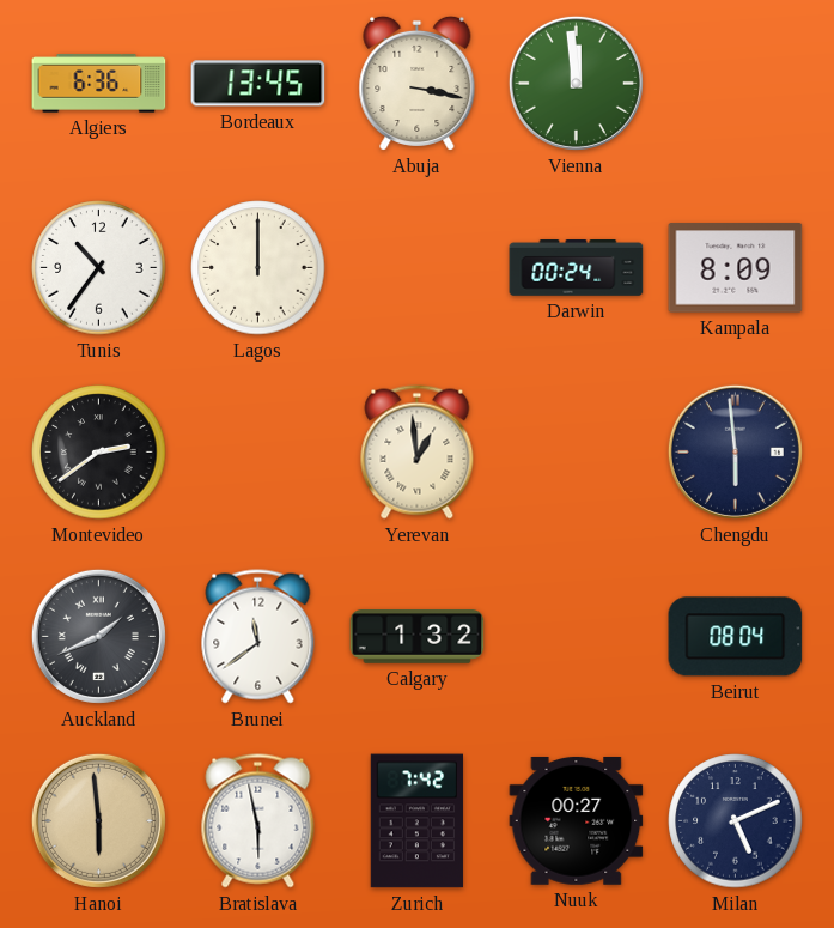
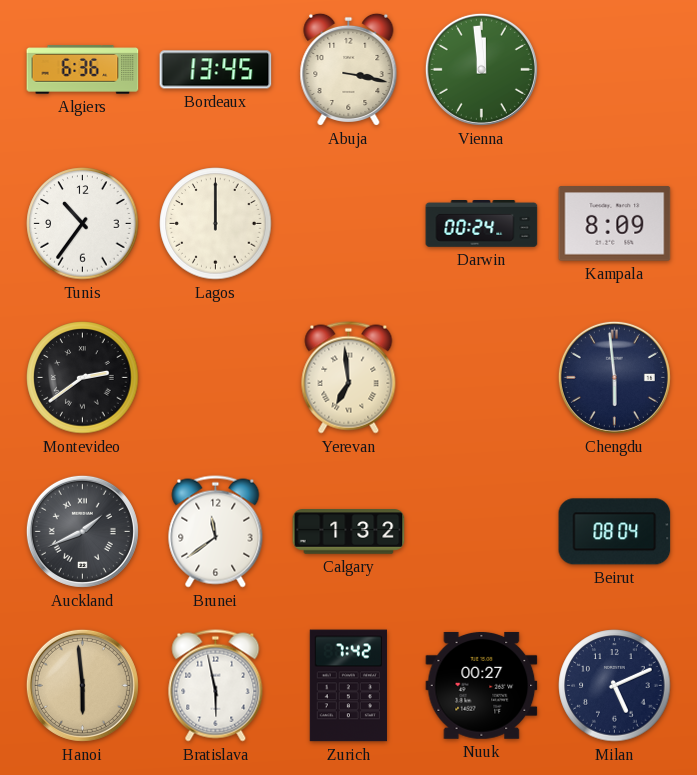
Yerevan: 12:59 -> 6:59 (349, 378)
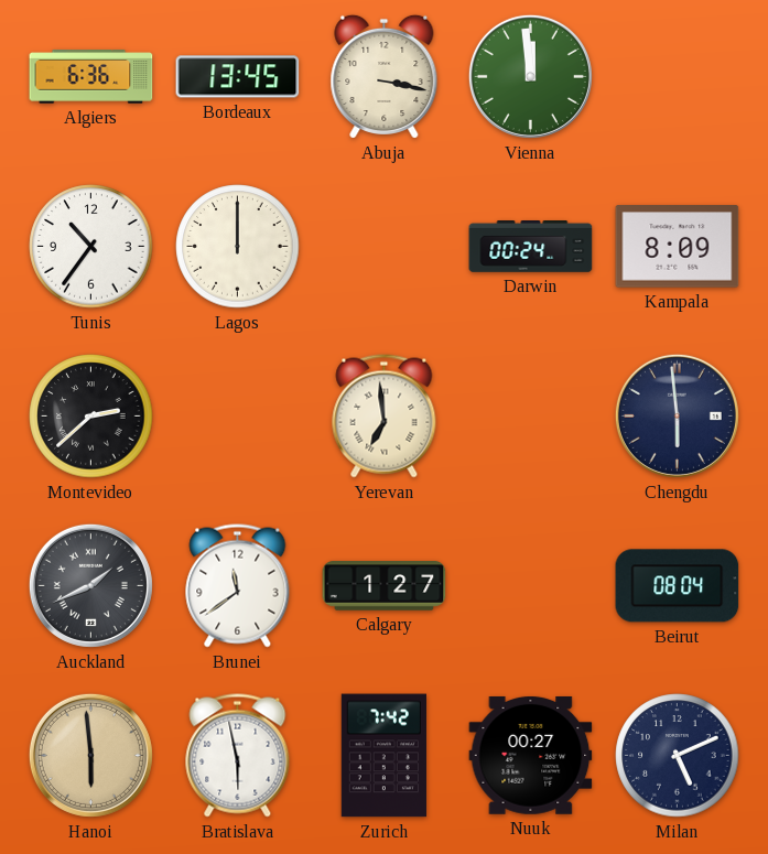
Montevideo: 2:39 -> 2:38 (91, 417)
Calgary: 1:32 -> 1:27 (385, 586)
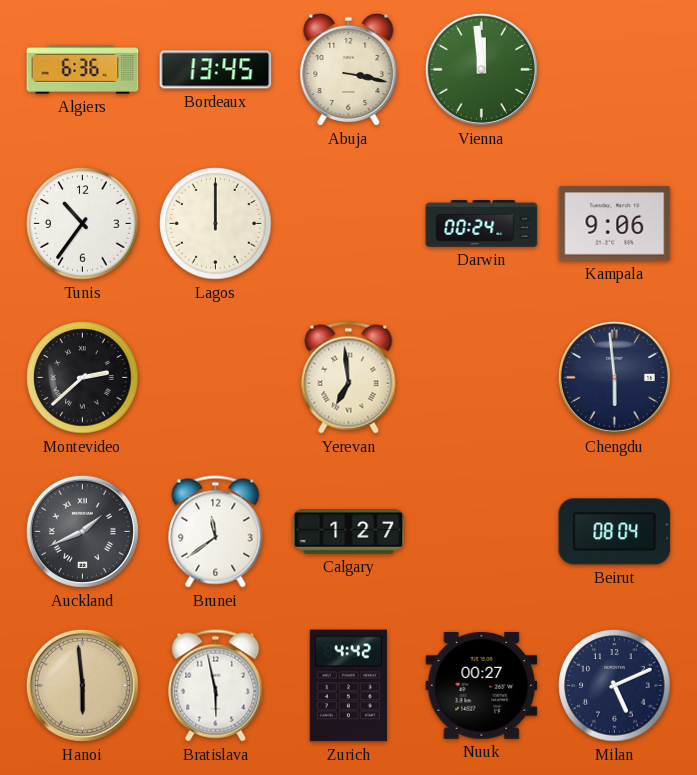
Kampala: 8:09 -> 9:06 (615, 224)
Zurich: 7:42 -> 4:42 (348, 686)
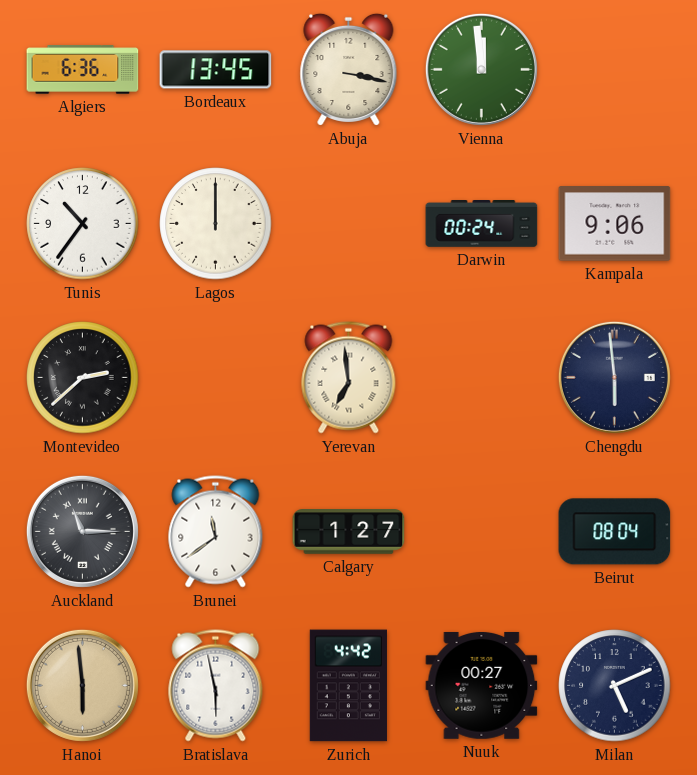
Auckland: 1:41 -> 11:15 (82, 531)
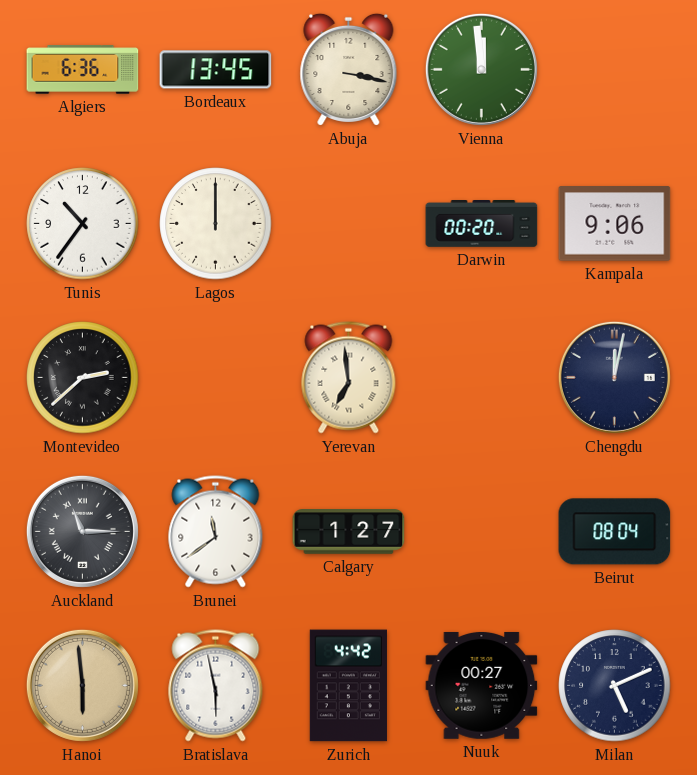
Darwin: 00:24 -> 00:20 (482, 224)
Chengdu: 5:59 -> 12:02 (614, 377)
